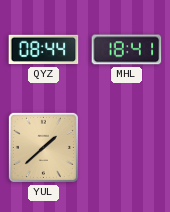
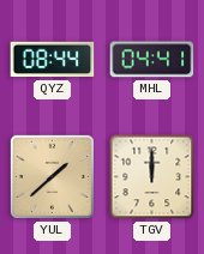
MHL: 18:41 -> 04:41 (152, 60)
TGV: none -> 12:00 (152, 177)
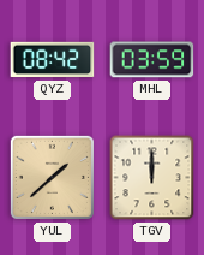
QYZ: 08:44 -> 08:42 (53, 60)
MHL: 04:41 -> 03:59 (152, 60)
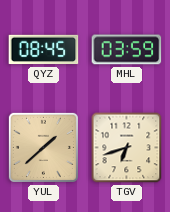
QYZ: 08:42 -> 08:45 (44, 50)
TGV: 12:00 -> 6:42 (127, 148)
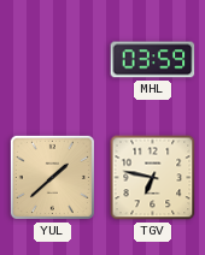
QYZ: 08:45 -> none (44, 50)
TGV: 6:42 -> 6:47 (153, 178)
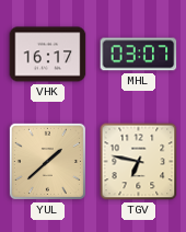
VHK: none -> 16:17 (48, 55)
MHL: 03:59 -> 03:07 (139, 55)
